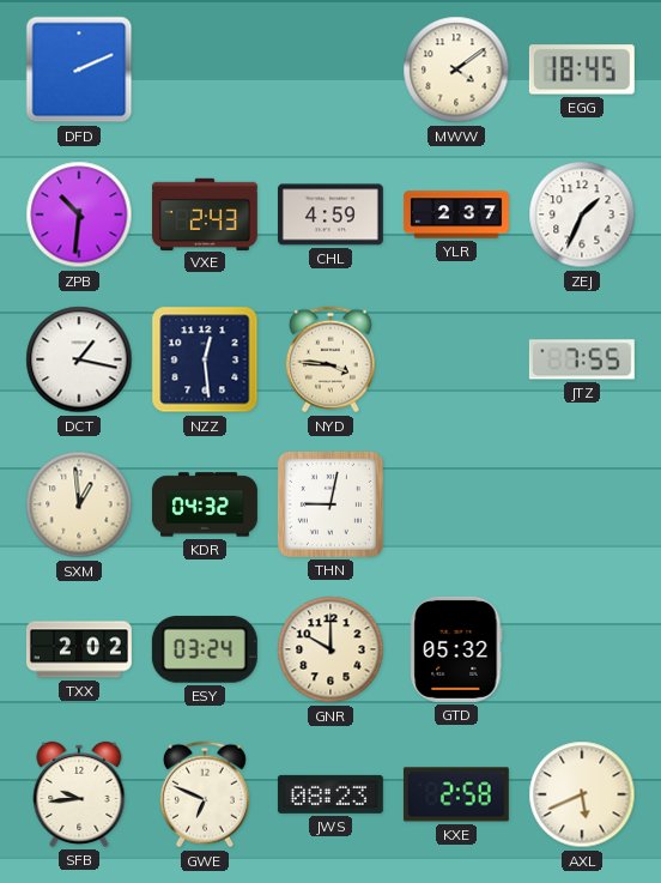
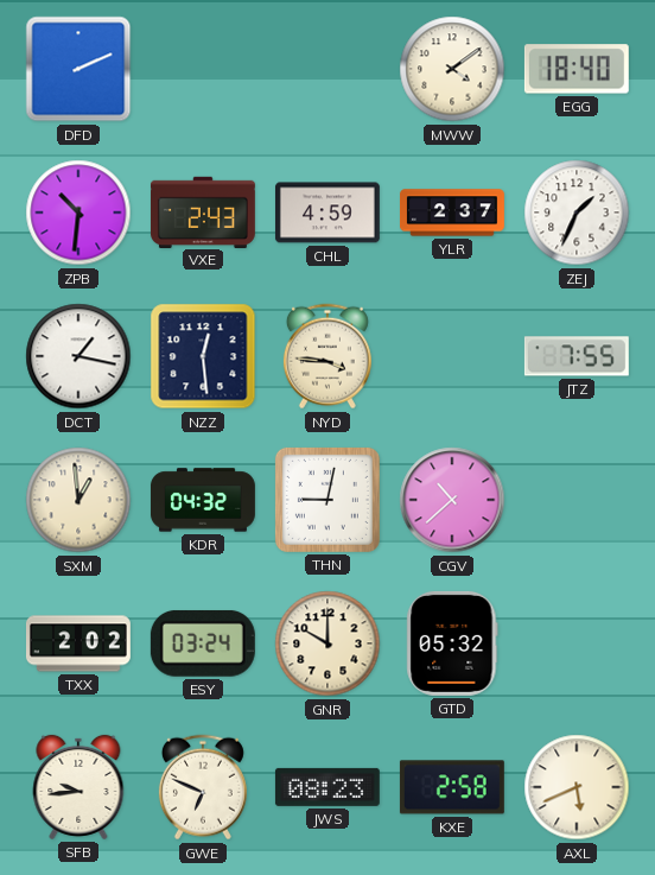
EGG: 18:45 -> 18:40 (577, 69)
CGV: none -> 10:38 (452, 500)
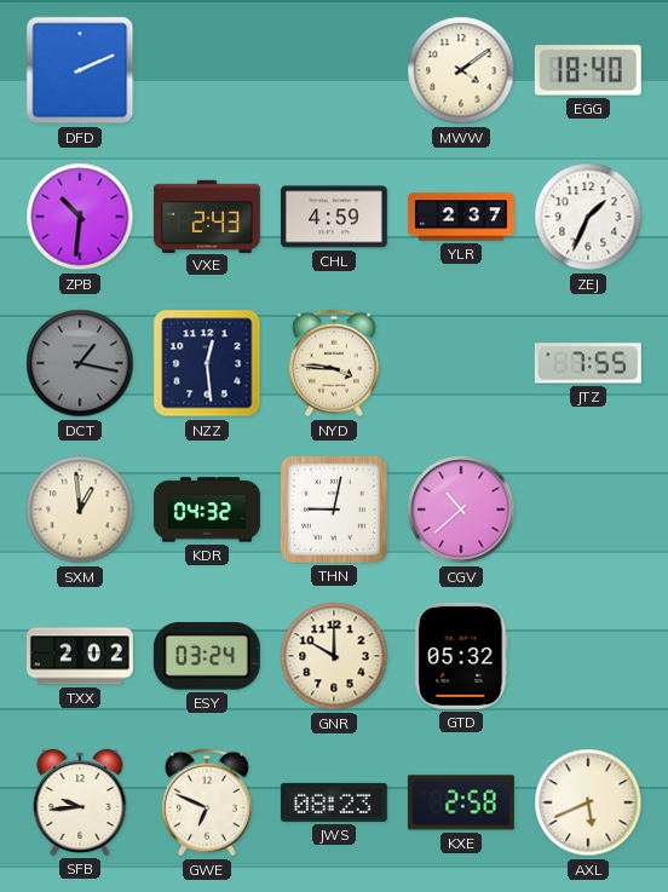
DCT dial: white -> grey (80, 363)
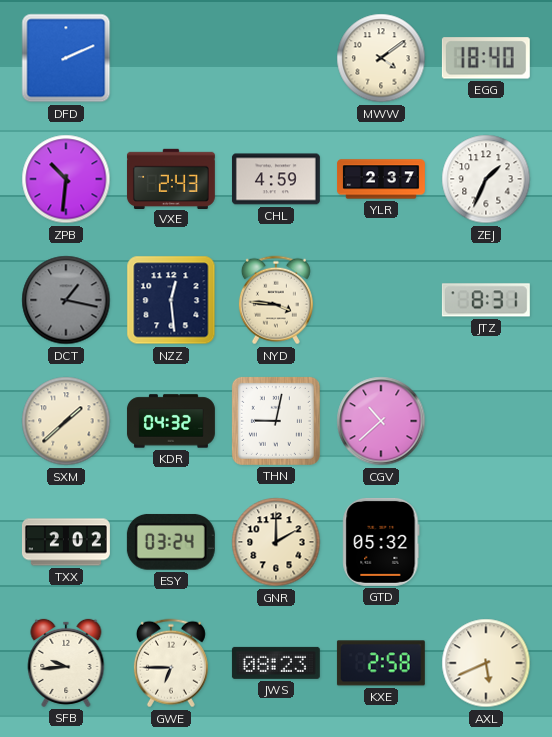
JTZ: 7:55 -> 8:31 (486, 300)
SXM: 12:59 -> 1:38 (66, 421)
GNR: 10:00 -> 2:00 (276, 542)
GWE: 6:49 -> 6:45 (171, 663)
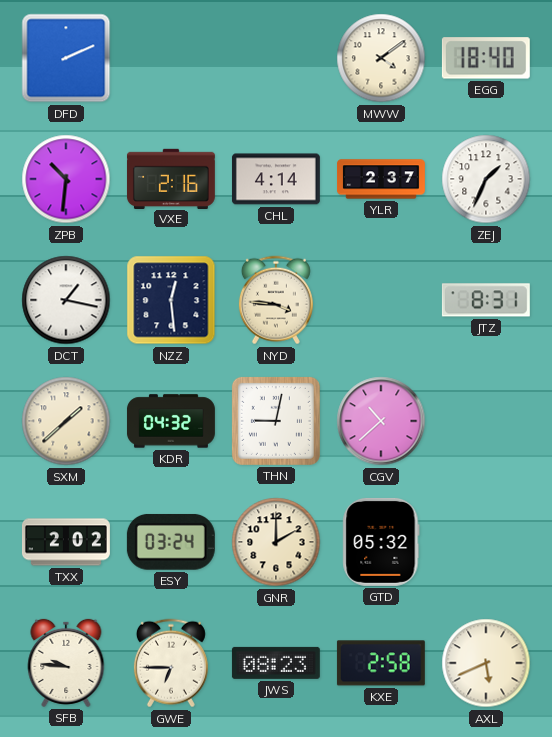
VXE: 2:43 -> 2:16 (171, 178)
CHL: 4:59 -> 4:14 (276, 179)
DCT dial: grey -> white (66, 300)
SFB: 9:44 -> 9:46 (66, 663)
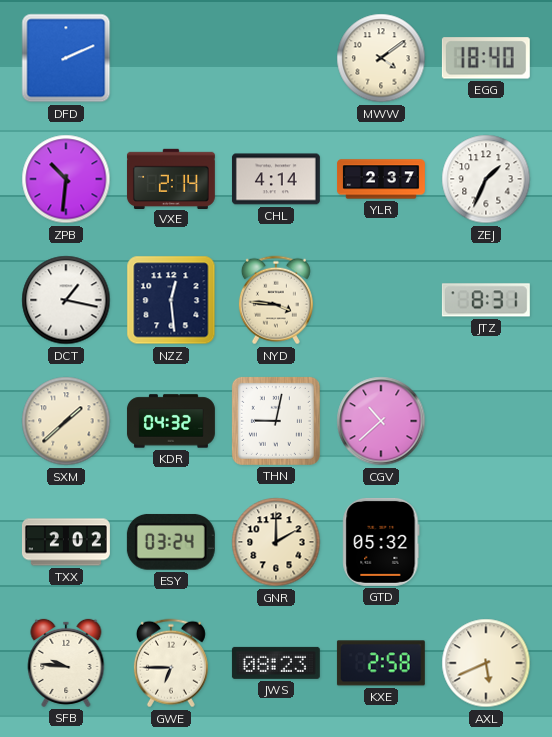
VXE: 2:16 -> 2:14 (171, 178)
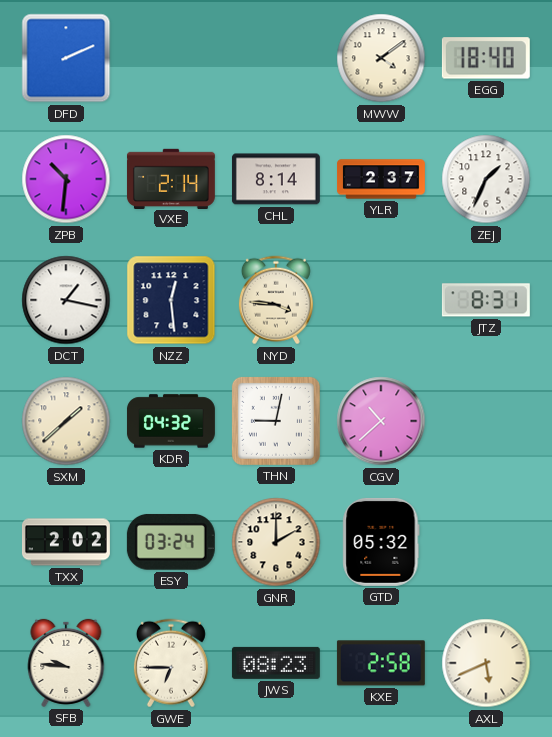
CHL: 4:14 -> 8:14 (276, 179)
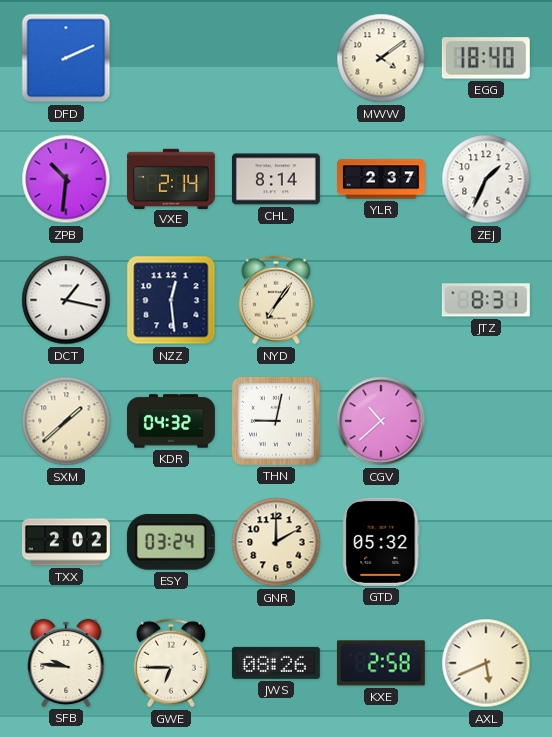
NYD: 3:46 -> 7:06 (276, 300)
JWS: 08:23 -> 08:26 (276, 663)
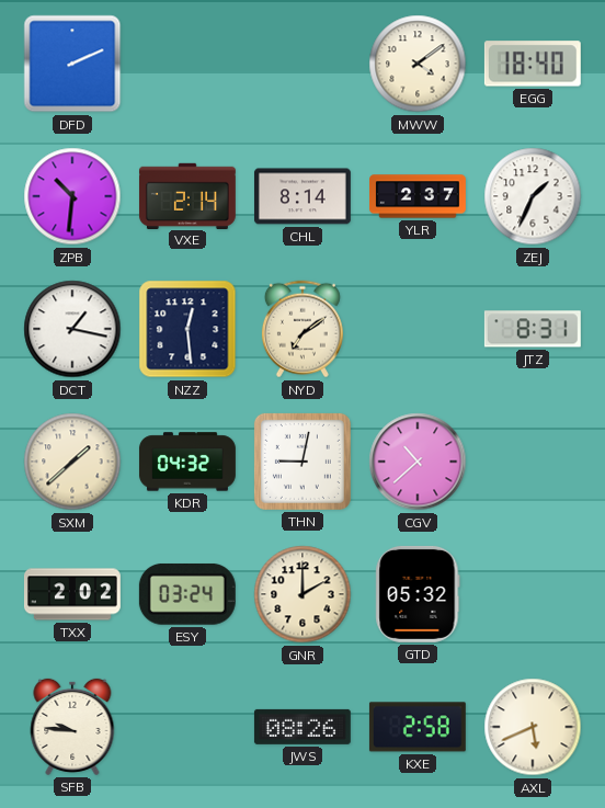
NYD: 7:06 -> 7:09 (302, 329)
GWE: 6:45 -> none (171, 663)
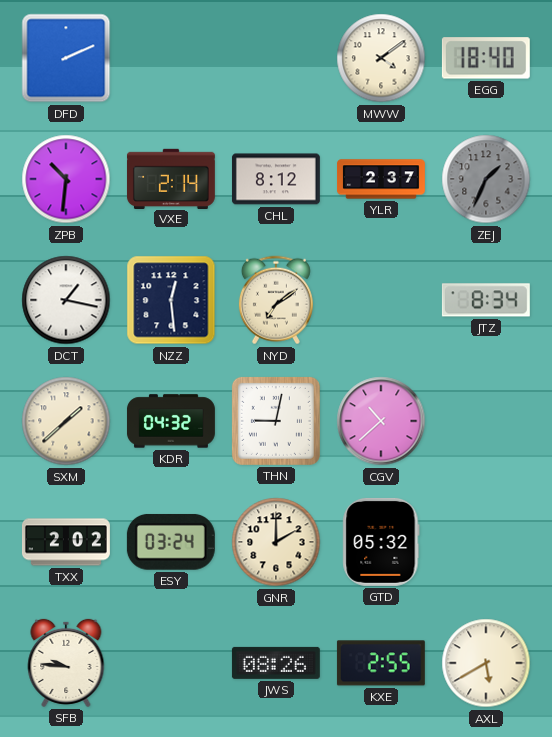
CHL: 8:14 -> 8:12 (276, 179)
ZEJ dial: white -> grey (486, 179)
JTZ: 8:31 -> 8:34 (486, 300)
KXE: 2:58 -> 2:55 (381, 663)
AXL: 5:41 -> 5:40 (486, 663)
